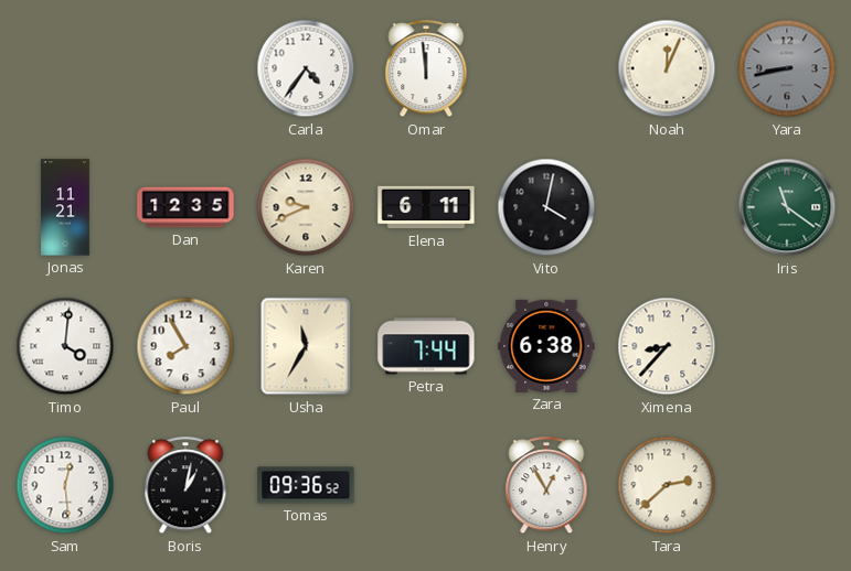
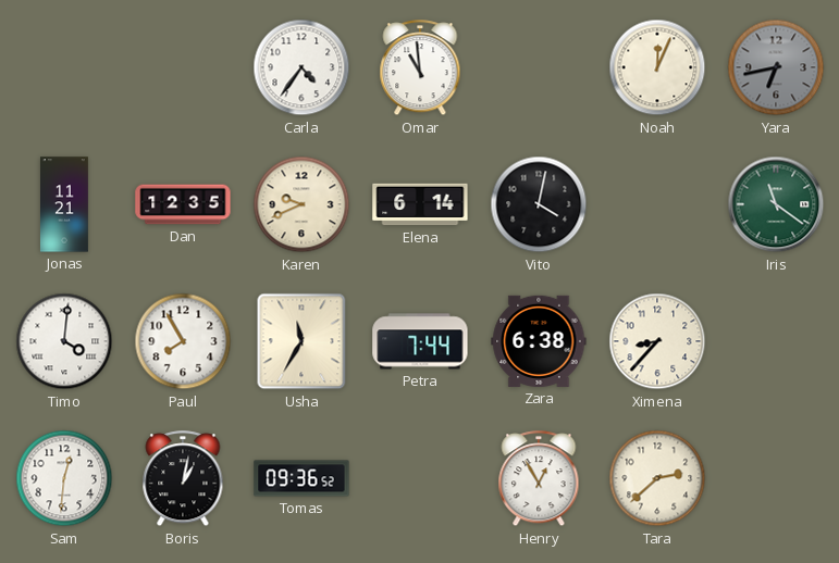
Omar: 11:59 -> 10:59 (420, 68)
Yara: 8:43 -> 6:43 (776, 67)
Elena: 6:11 -> 6:14 (420, 204)
Sam: 12:29 -> 12:31 (64, 478)
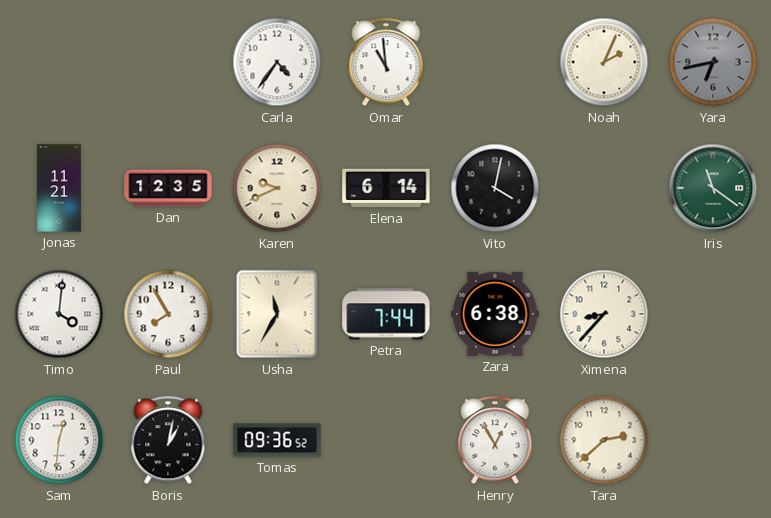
Noah: 12:04 -> 2:04 (604, 62)
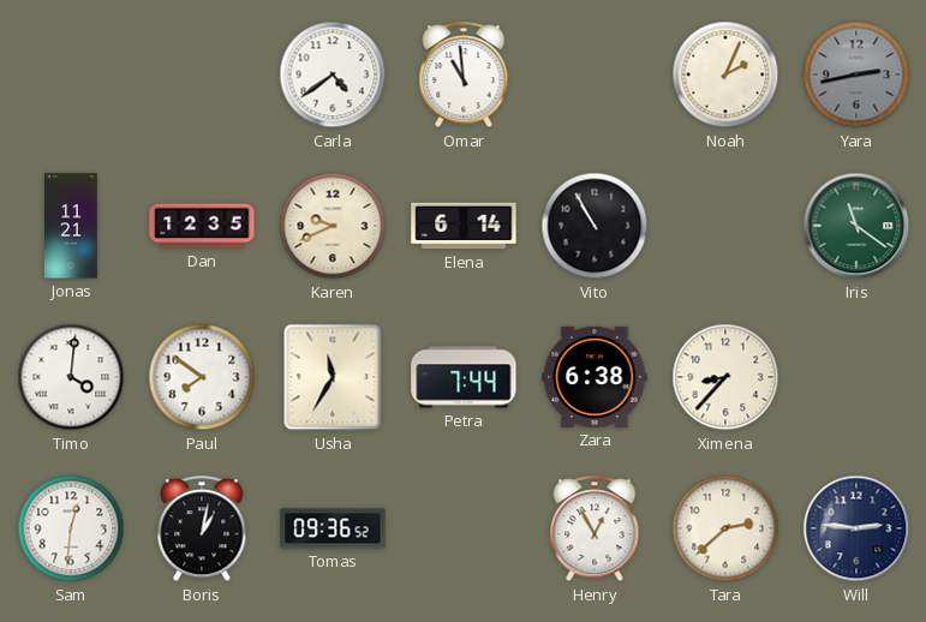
Carla: 4:36 -> 4:39 (333, 74)
Yara: 6:43 -> 2:43 (856, 74)
Vito: 4:02 -> 10:55 (595, 226)
Paul: 7:55 -> 7:51 (202, 377)
Will: none -> 2:46 (856, 528)
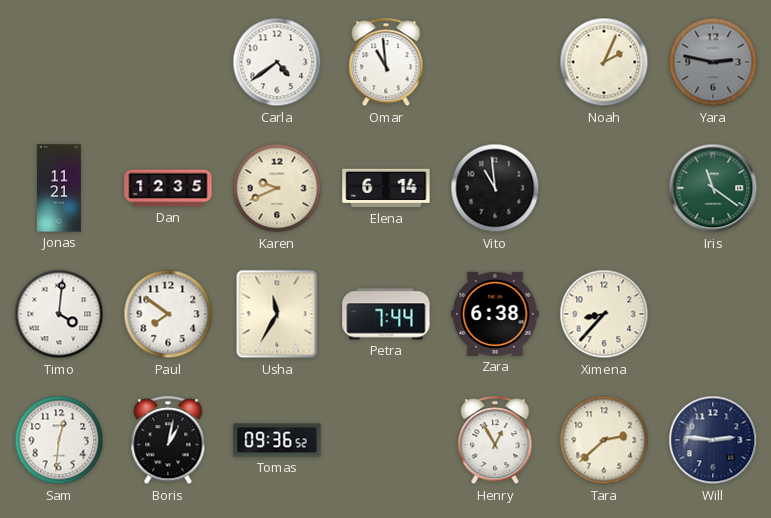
Yara: 2:43 -> 2:47 (713, 62)
Vito: 10:55 -> 10:59 (495, 188)
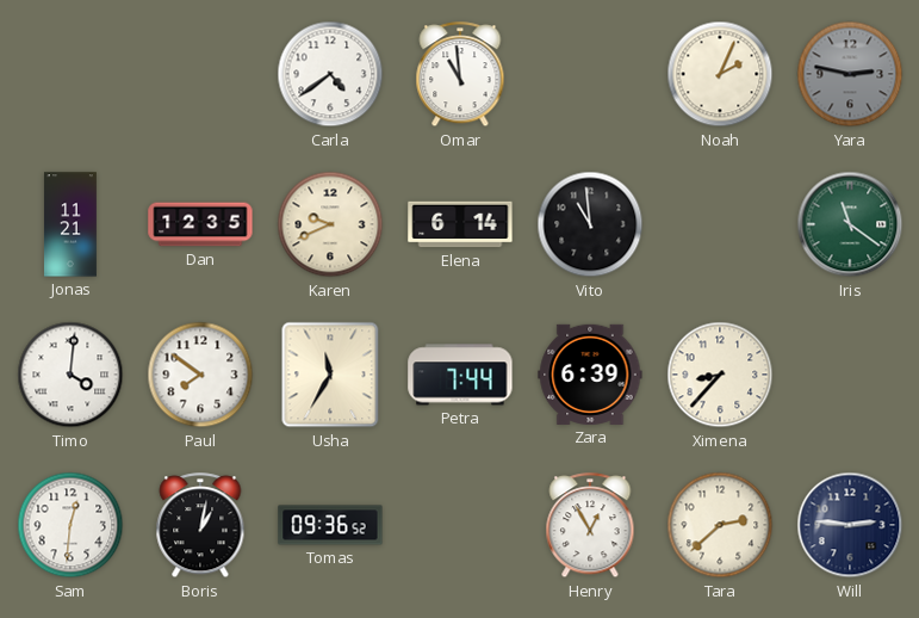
Zara: 6:38 -> 6:39 (590, 375)
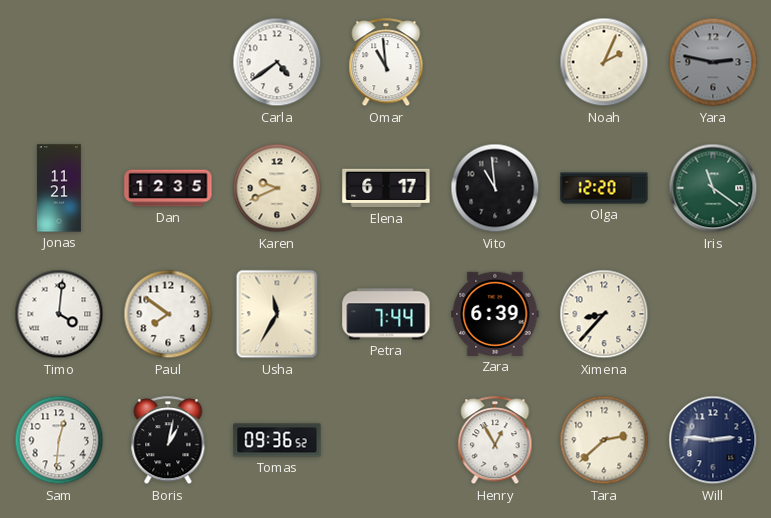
Elena: 6:14 -> 6:17 (386, 188)
Olga: none -> 12:20 (604, 188)
